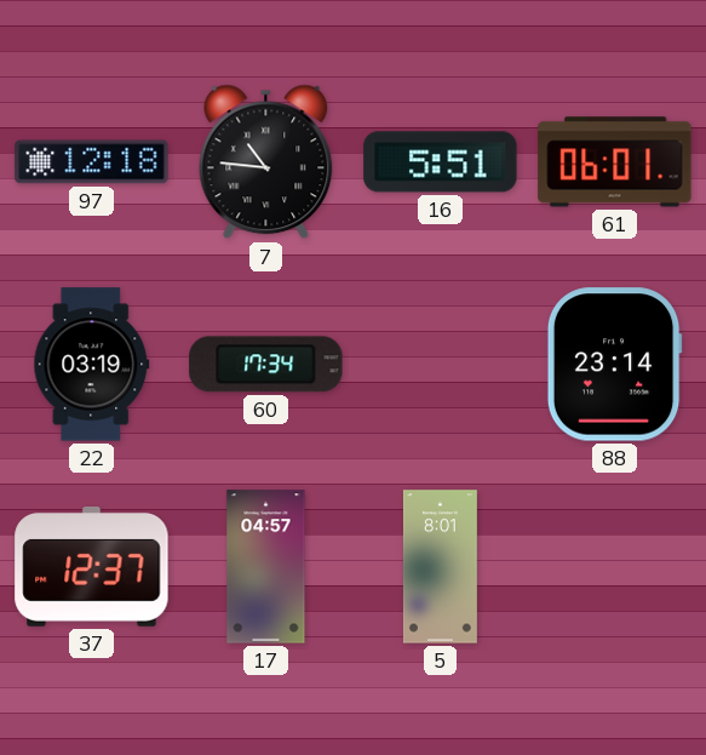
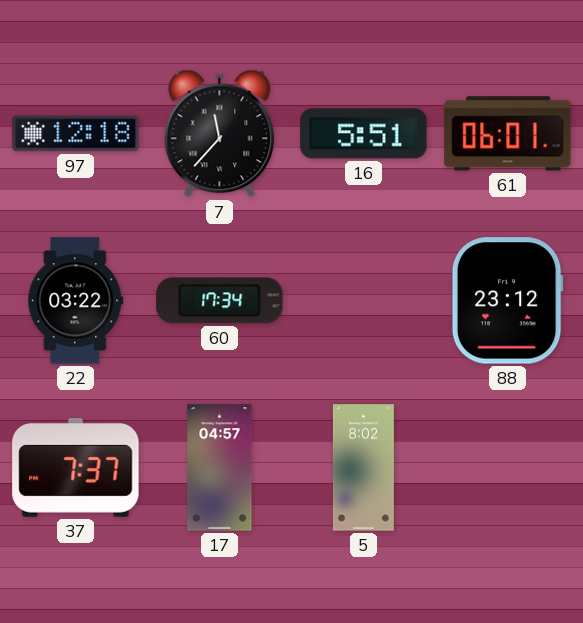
7: 10:46 -> 11:37 (220, 134)
22: 03:19 -> 03:22 (76, 301)
88: 23:14 -> 23:12 (507, 301)
37: 12:37 -> 7:37 (76, 468)
5: 8:01 -> 8:02 (363, 468)
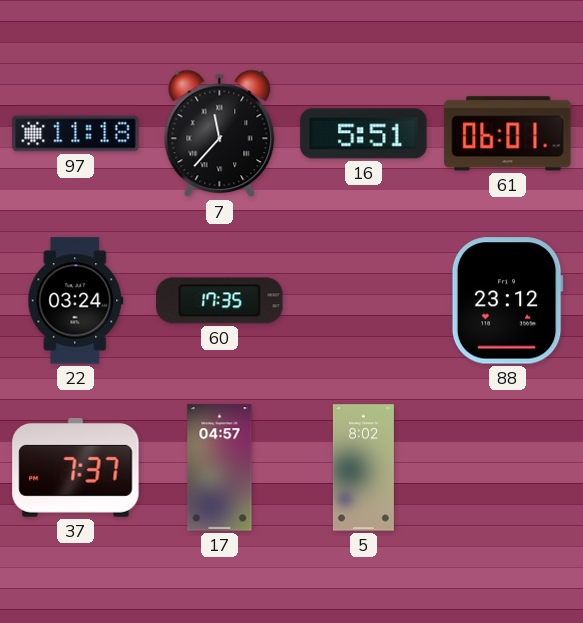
97: 12:18 -> 11:18 (76, 134)
22: 03:22 -> 03:24 (76, 301)
60: 17:34 -> 17:35 (220, 301)
